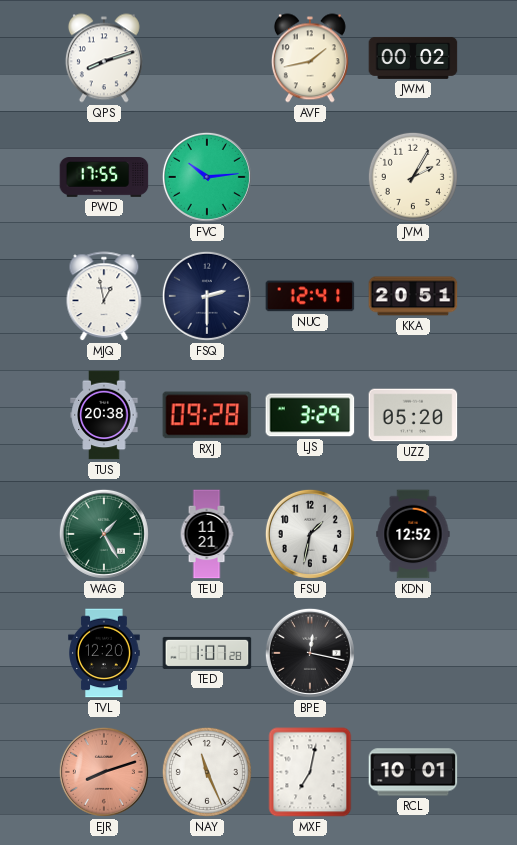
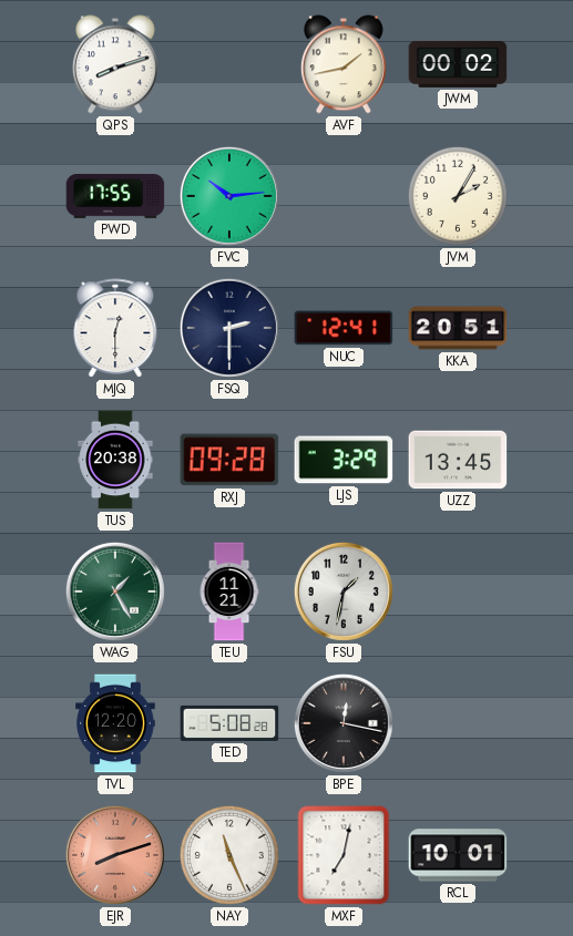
MJQ: 12:58 -> 12:30 (115, 329)
UZZ: 05:20 -> 13:45 (458, 460)
KDN: 12:52 -> none (413, 534)
TED: 1:07 -> 5:08 (229, 723)
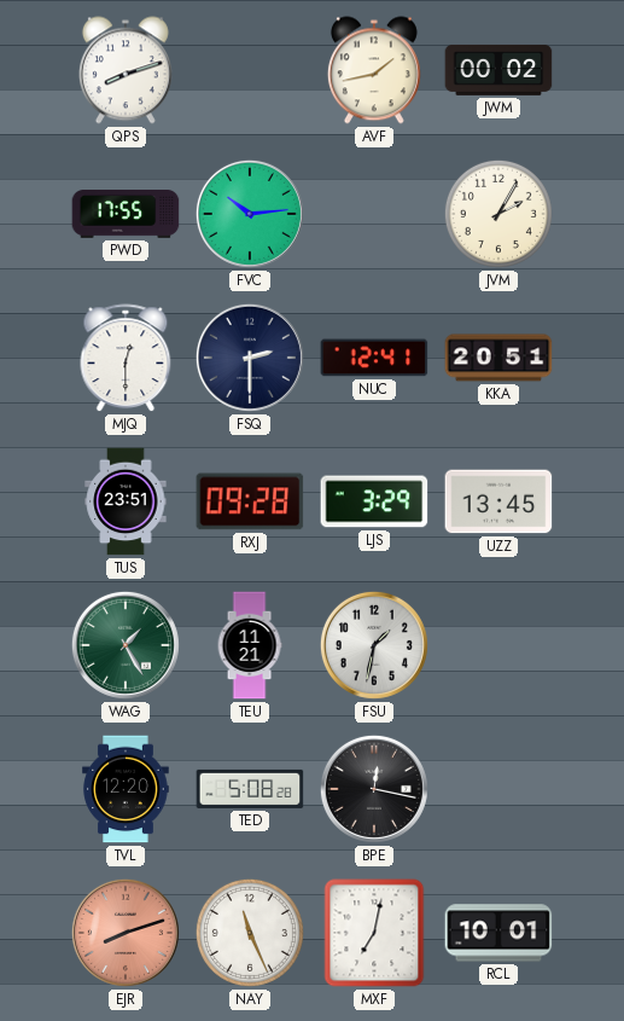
TUS: 20:38 -> 23:51 (126, 501)
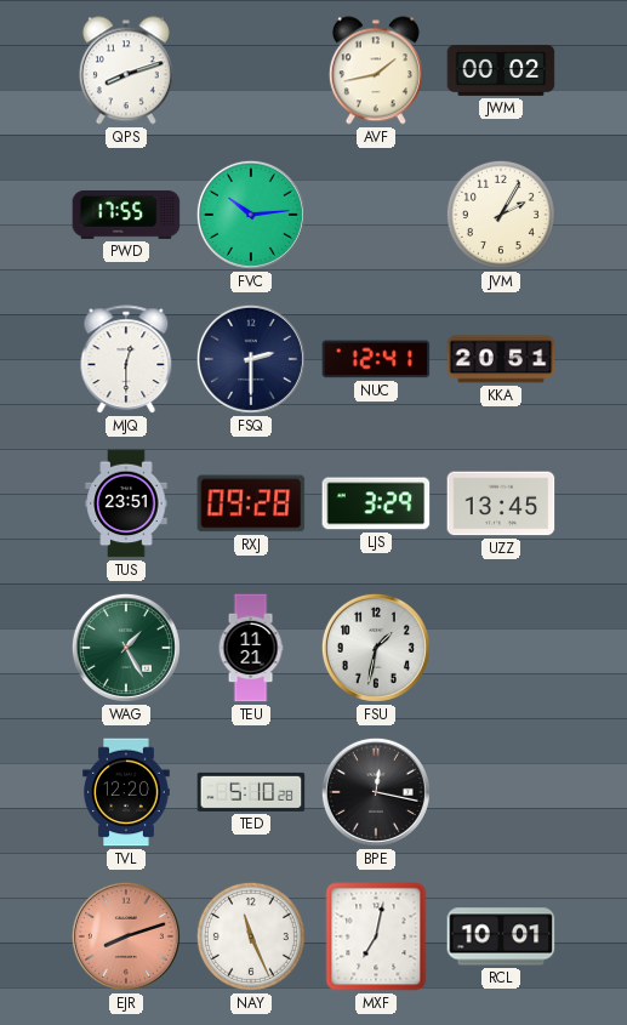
TED: 5:08 -> 5:10 (251, 792)
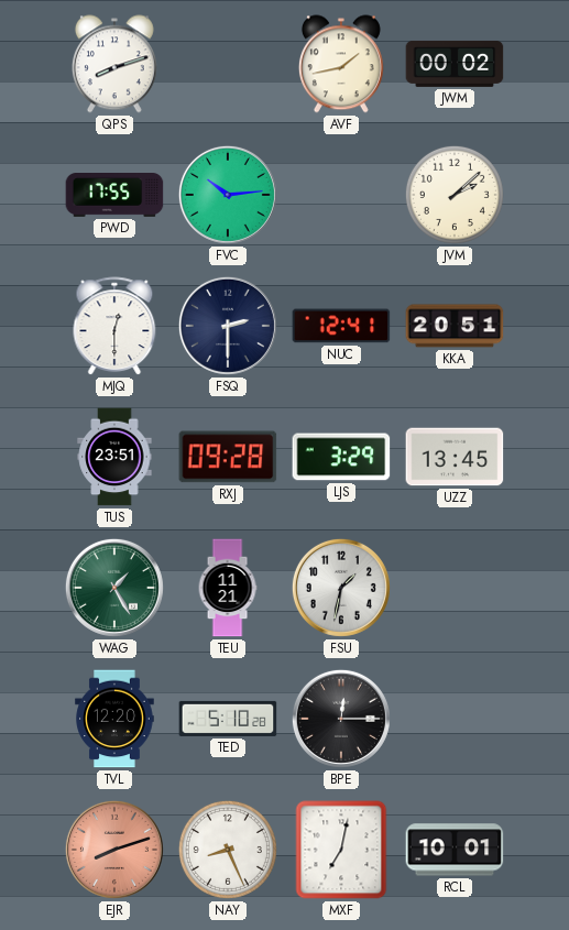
JVM: 2:05 -> 2:08 (455, 195)
BPE: 12:17 -> 12:15 (341, 719)
NAY: 11:26 -> 8:26 (228, 850)
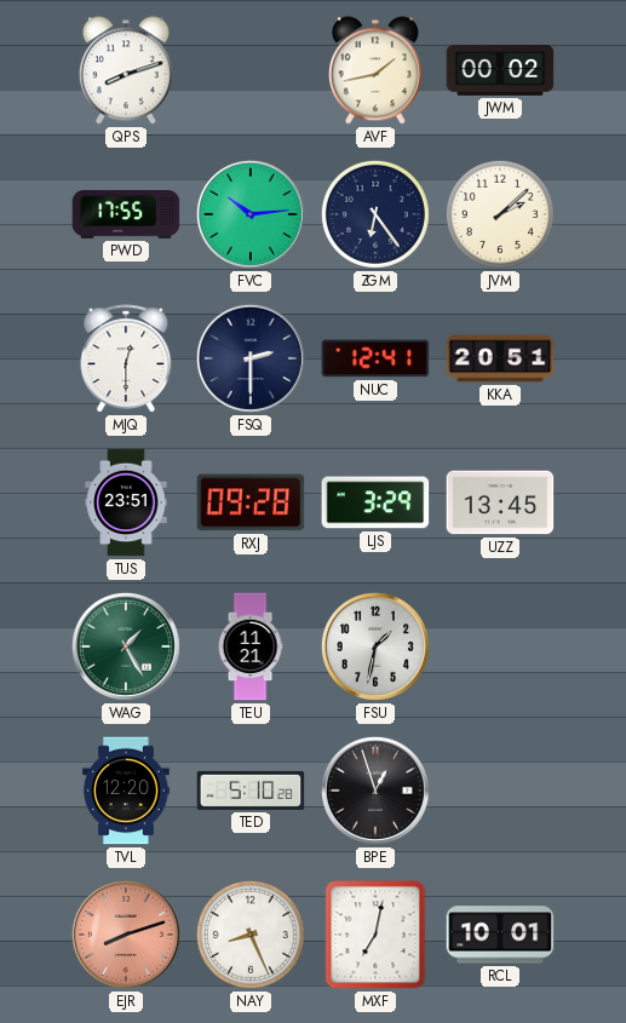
ZGM: none -> 6:24 (375, 214)
BPE: 12:15 -> 12:57 (375, 791)
